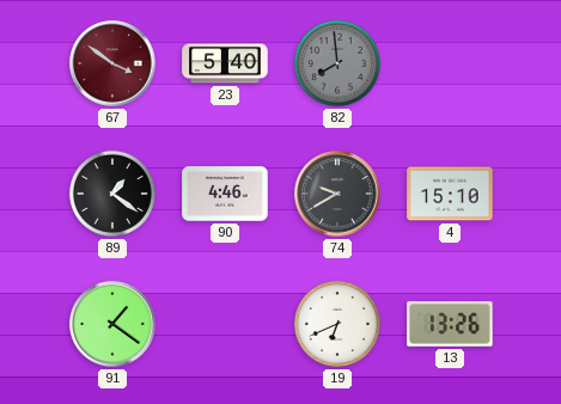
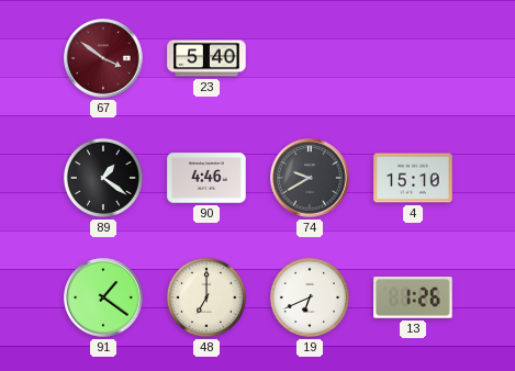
82: 7:59 -> none (337, 63)
48: none -> 7:00 (206, 297)
13: 13:26 -> 1:26 (413, 297)
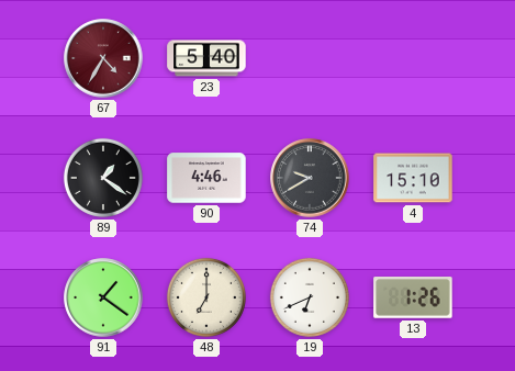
67: 3:51 -> 4:35 (103, 58)
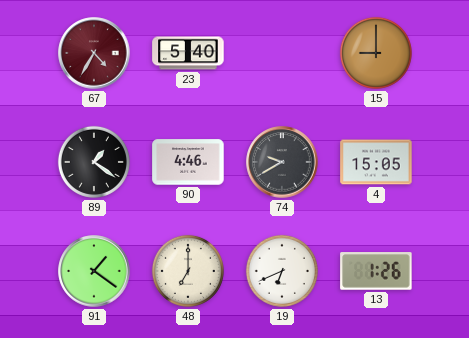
15: none -> 9:00 (376, 53)
4: 15:10 -> 15:05 (376, 162)
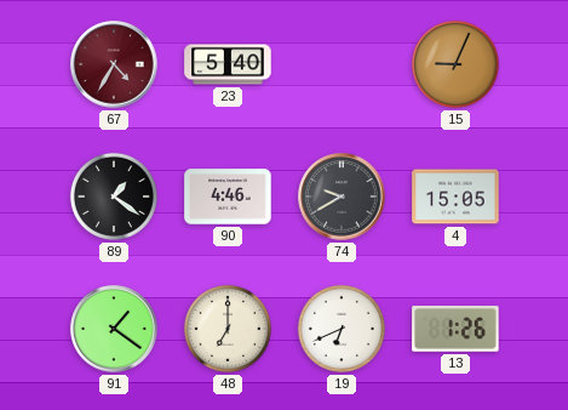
15: 9:00 -> 9:04 (455, 64)
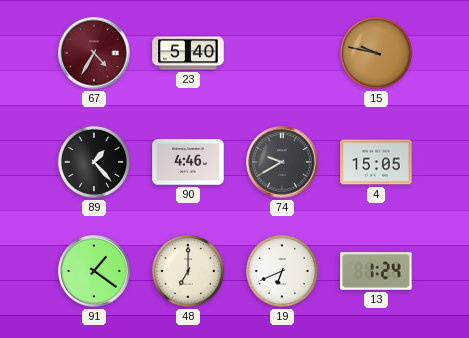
15: 9:04 -> 9:47 (376, 53)
89: 1:21 -> 1:23 (94, 162)
13: 1:26 -> 1:24 (376, 271)
